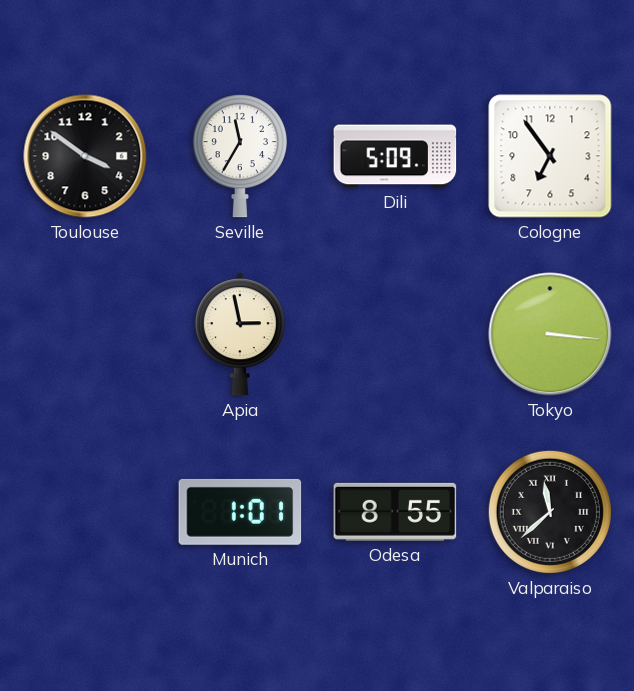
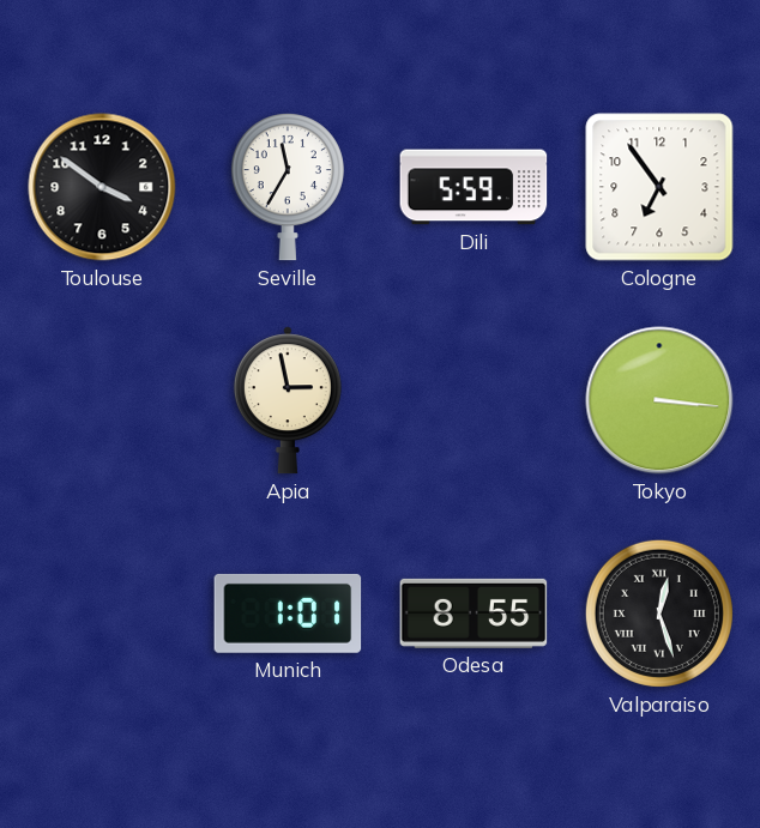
Dili: 5:09 -> 5:59 (474, 187)
Valparaiso: 11:38 -> 12:27 (659, 614)
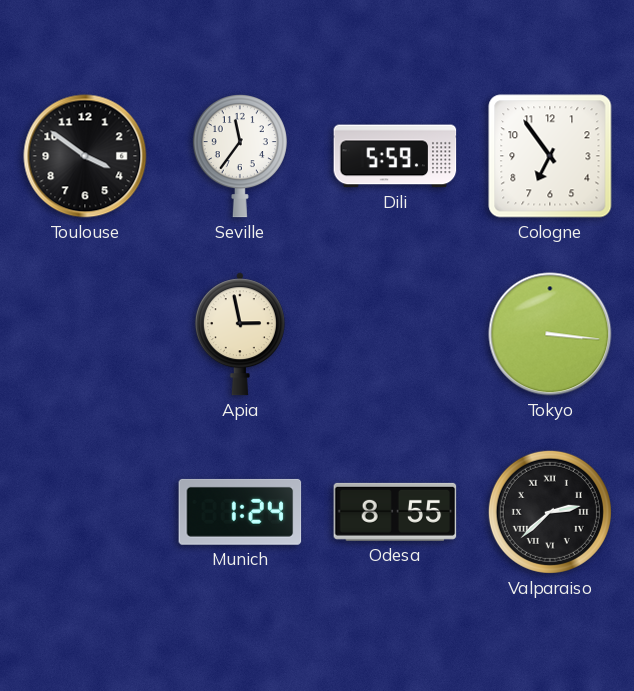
Seville: 11:35 -> 11:36 (240, 157)
Munich: 1:01 -> 1:24 (240, 512)
Valparaiso: 12:27 -> 2:38 (550, 512)
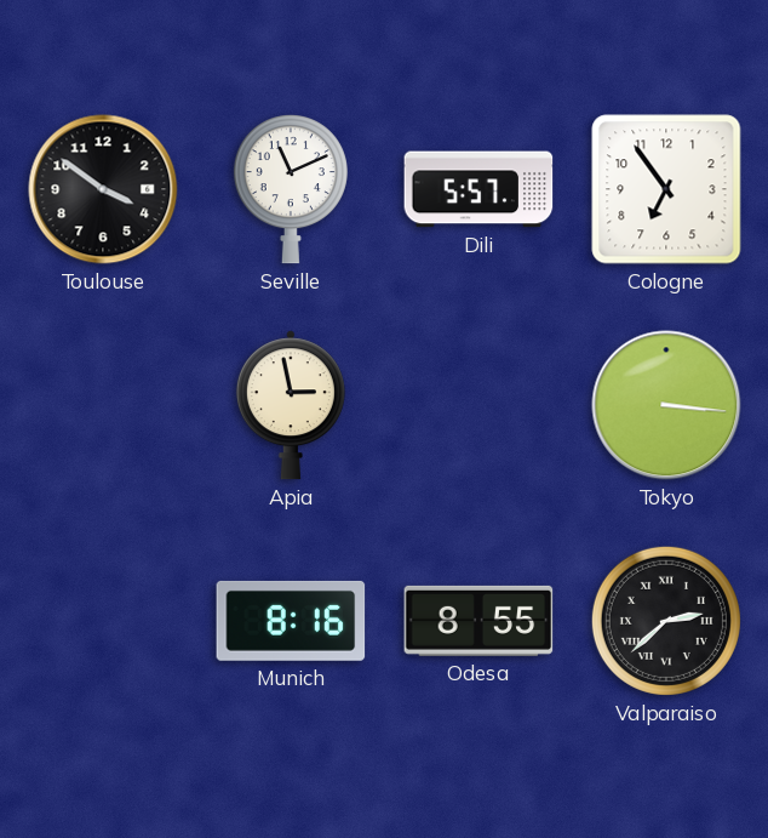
Seville: 11:36 -> 11:11 (291, 190)
Dili: 5:59 -> 5:57 (478, 189)
Munich: 1:24 -> 8:16 (291, 621)
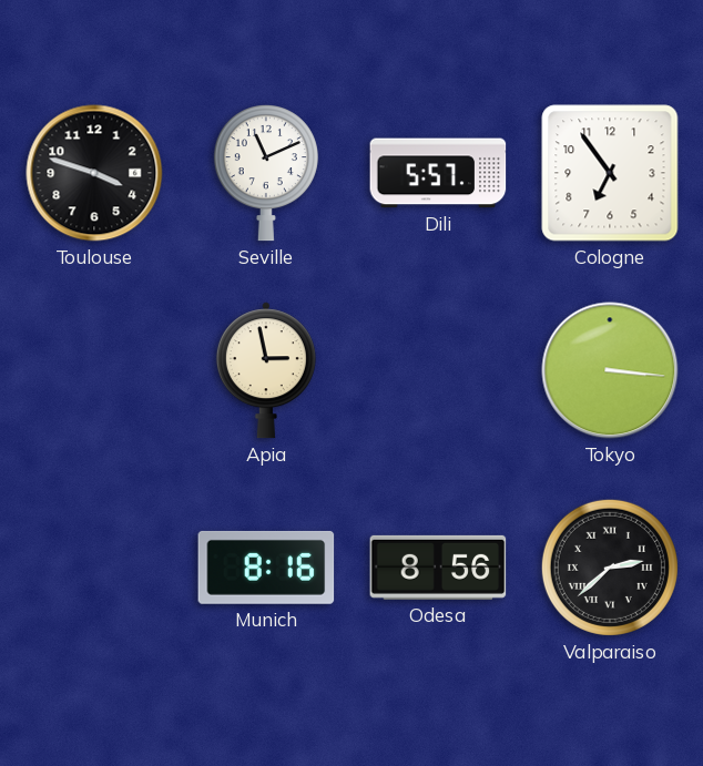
Toulouse: 3:51 -> 3:48 (94, 173)
Odesa: 8:55 -> 8:56 (438, 568)
